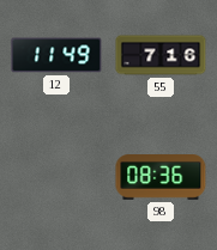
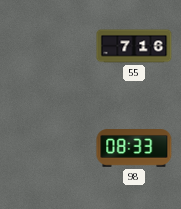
12: 11:49 -> none (56, 55)
98: 08:36 -> 08:33 (134, 149)
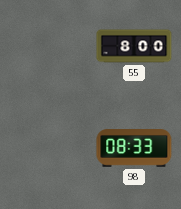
55: 7:16 -> 8:00 (134, 46)
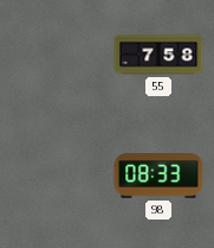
55: 8:00 -> 7:58 (158, 55)
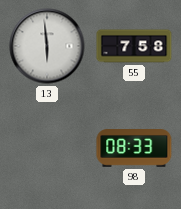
13: none -> 5:59 (47, 46)
